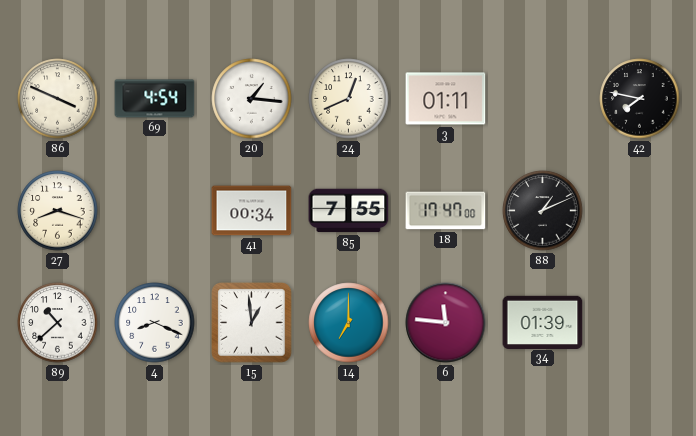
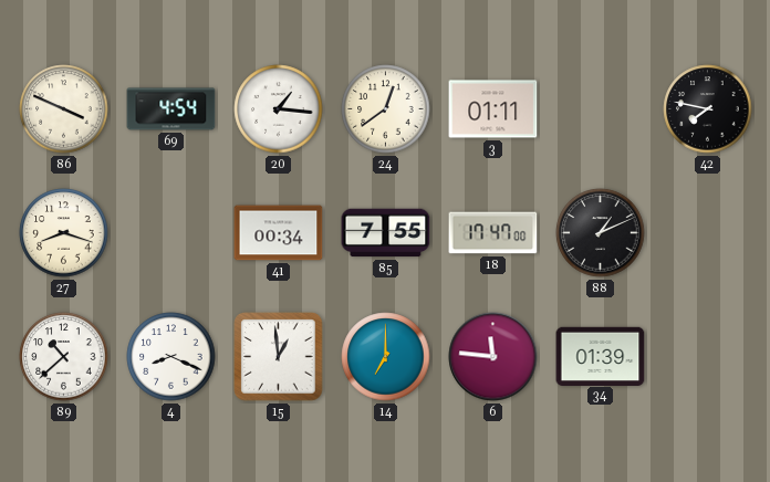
24: 12:41 -> 12:39 (386, 109)
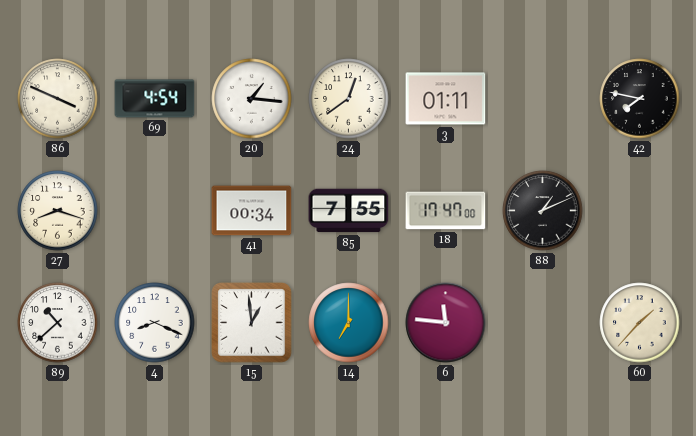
34: 01:39 -> none (601, 356)
60: none -> 1:37 (640, 323)
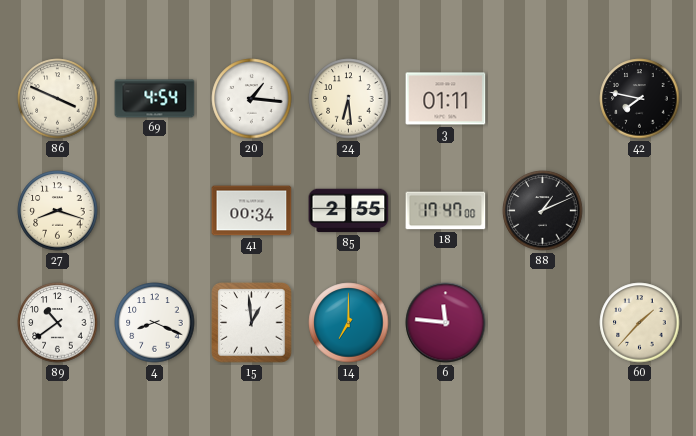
24: 12:39 -> 6:29 (349, 99)
85: 7:55 -> 2:55 (349, 211)
89: 10:38 -> 10:39 (58, 323)
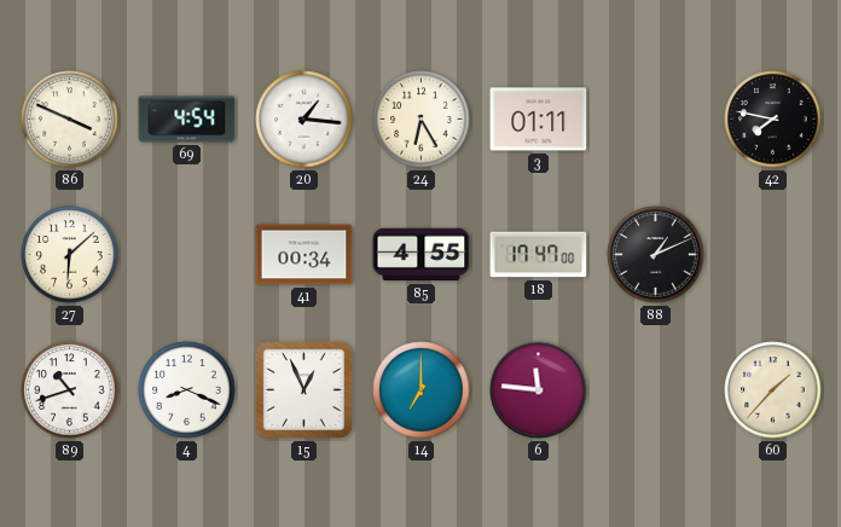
24: 6:29 -> 6:25 (422, 120)
27: 8:18 -> 6:08 (70, 255)
85: 2:55 -> 4:55 (422, 255)
89: 10:39 -> 10:42 (70, 390)
15: 12:59 -> 12:56 (304, 390)
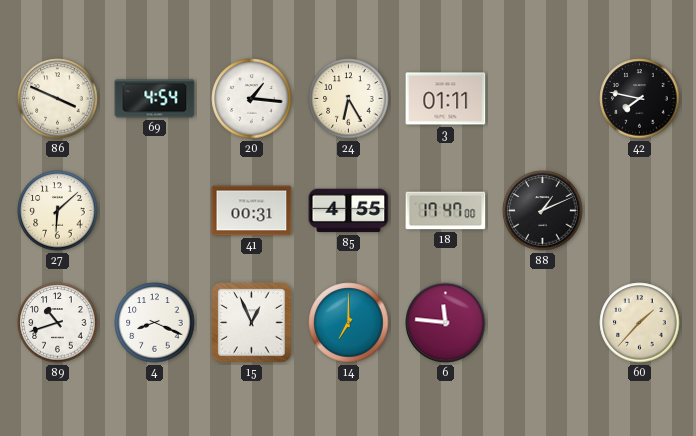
41: 00:34 -> 00:31 (252, 211)
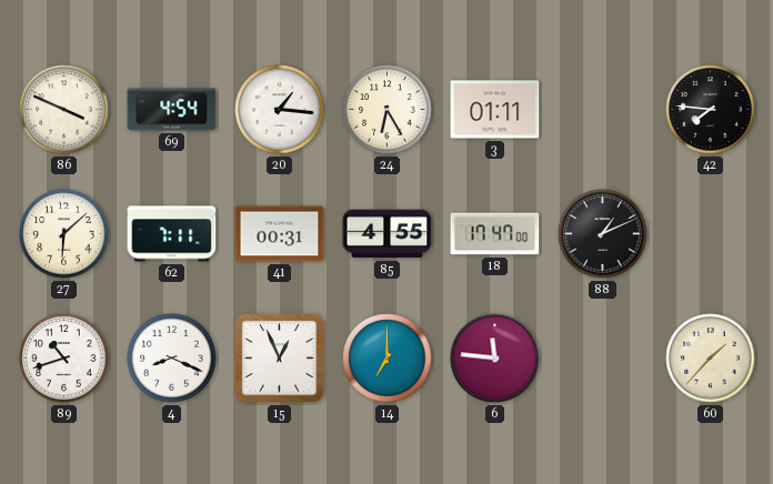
42: 7:47 -> 7:46 (711, 110)
62: none -> 7:11 (172, 234)
